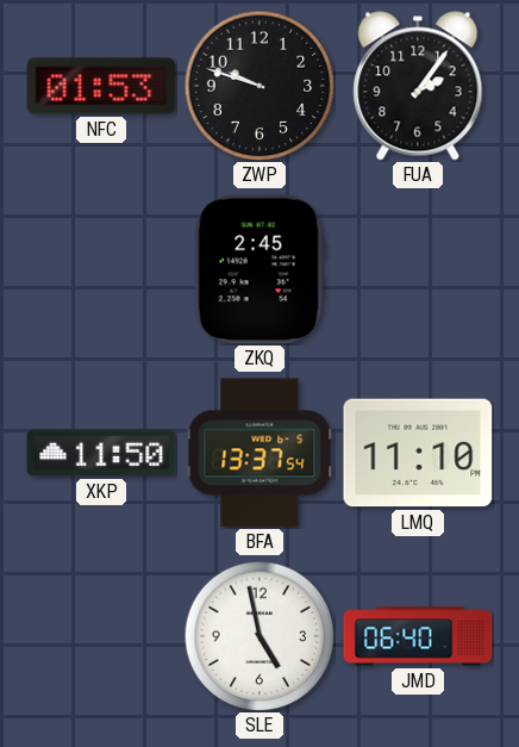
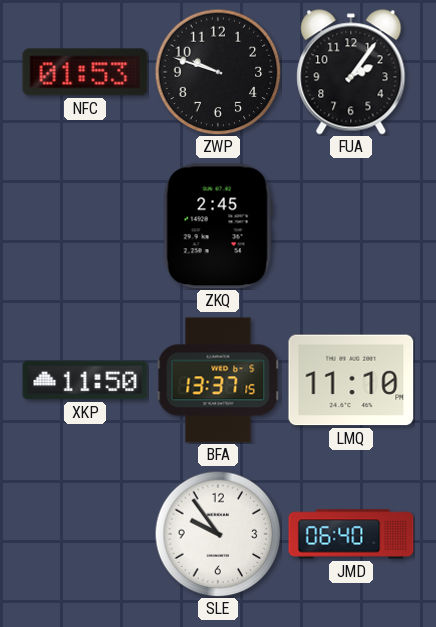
BFA: 13:37:54 -> 13:37:15 (218, 380)
SLE: 4:58 -> 9:54 (218, 534)
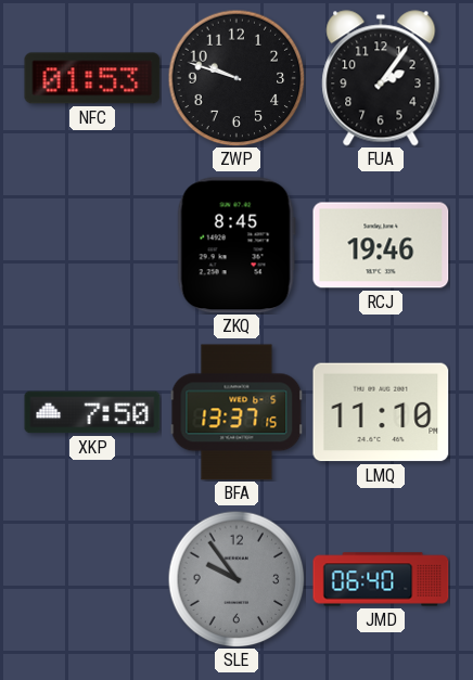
ZKQ: 2:45 -> 8:45 (237, 245)
RCJ: none -> 19:46 (381, 245)
XKP: 11:50 -> 7:50 (92, 412)
SLE dial: white -> grey (237, 579)
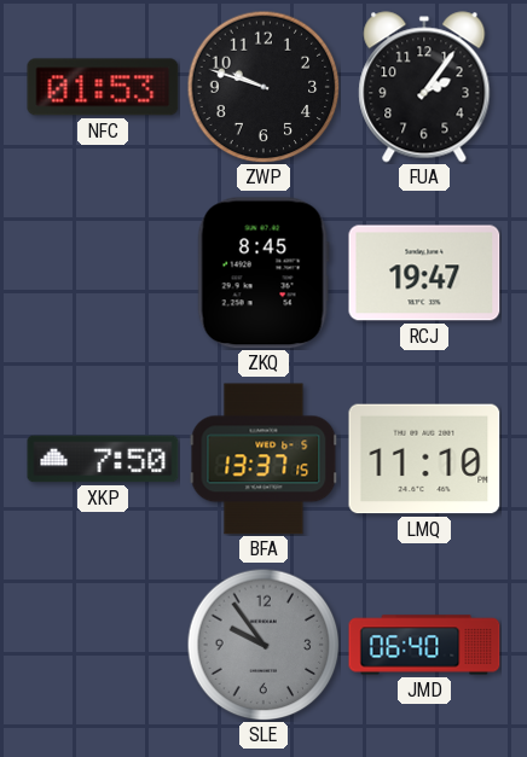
RCJ: 19:46 -> 19:47 (424, 273)
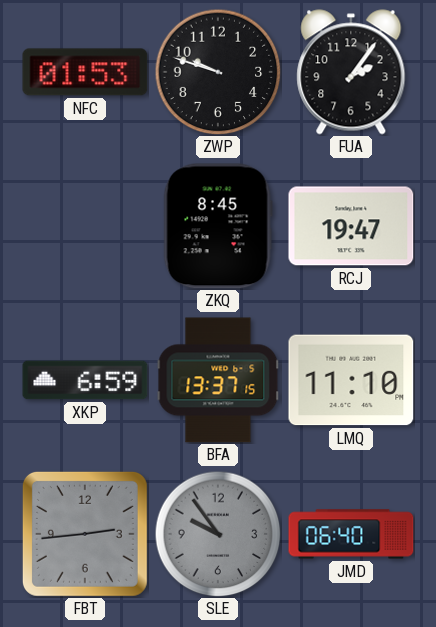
XKP: 7:50 -> 6:59 (85, 380)
FBT: none -> 2:44 (85, 534)
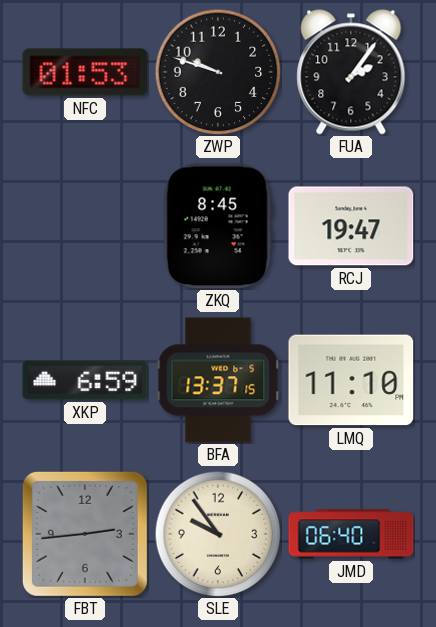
SLE dial: grey -> cream (218, 534)
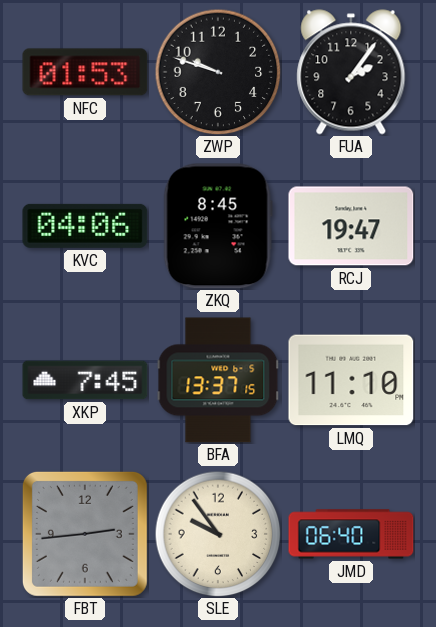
KVC: none -> 04:06 (85, 226)
XKP: 6:59 -> 7:45 (85, 380)
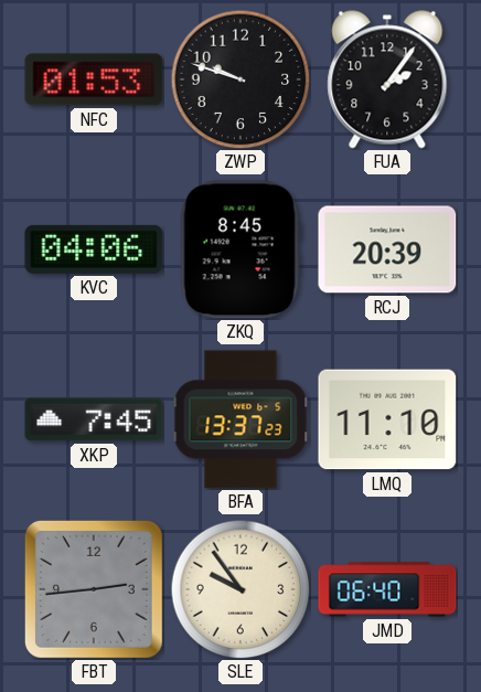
RCJ: 19:47 -> 20:39 (387, 249)
BFA: 13:37:15 -> 13:37:23 (240, 419)
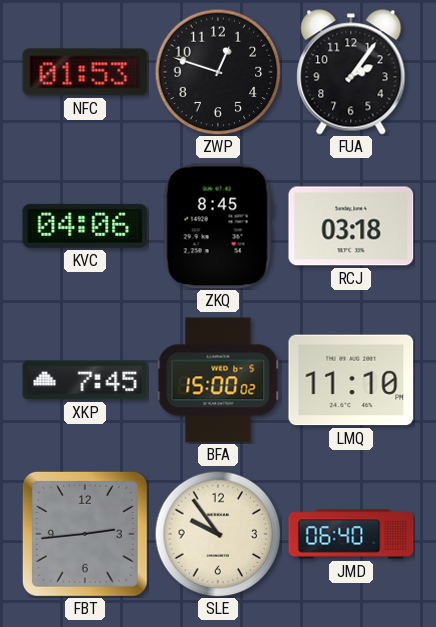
ZWP: 9:48 -> 12:48 (218, 72)
RCJ: 20:39 -> 03:18 (351, 226)
BFA: 13:37 -> 15:00 (218, 380)
